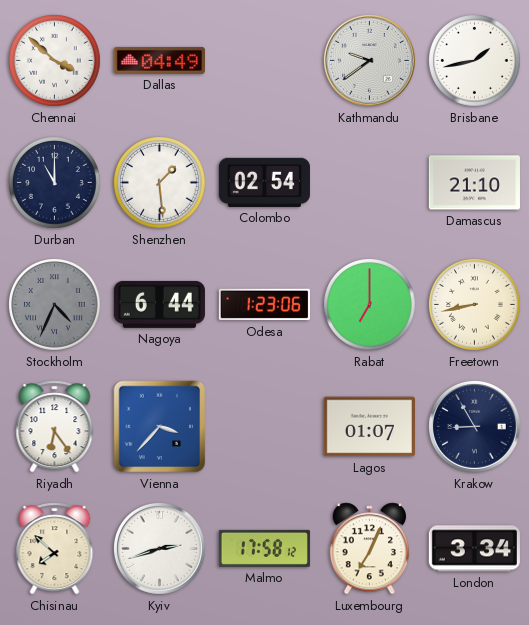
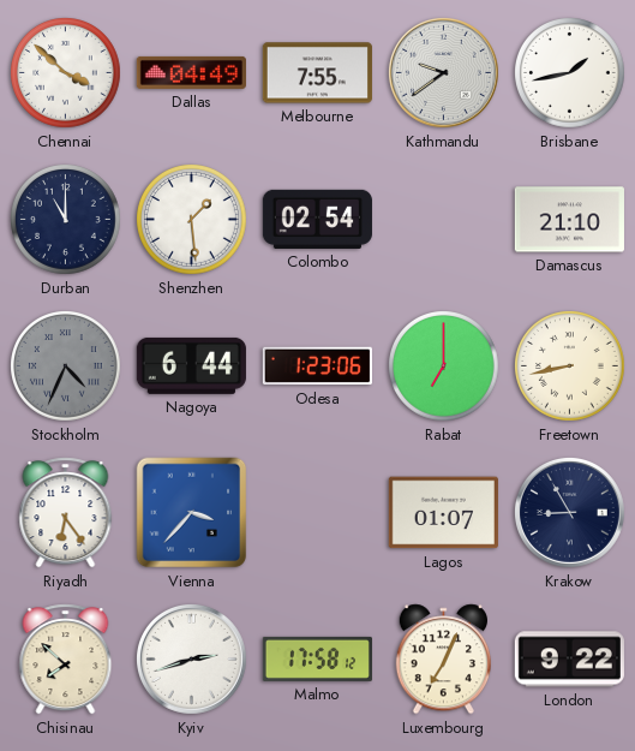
Melbourne: none -> 7:55 (317, 73)
London: 3:34 -> 9:22 (569, 660)
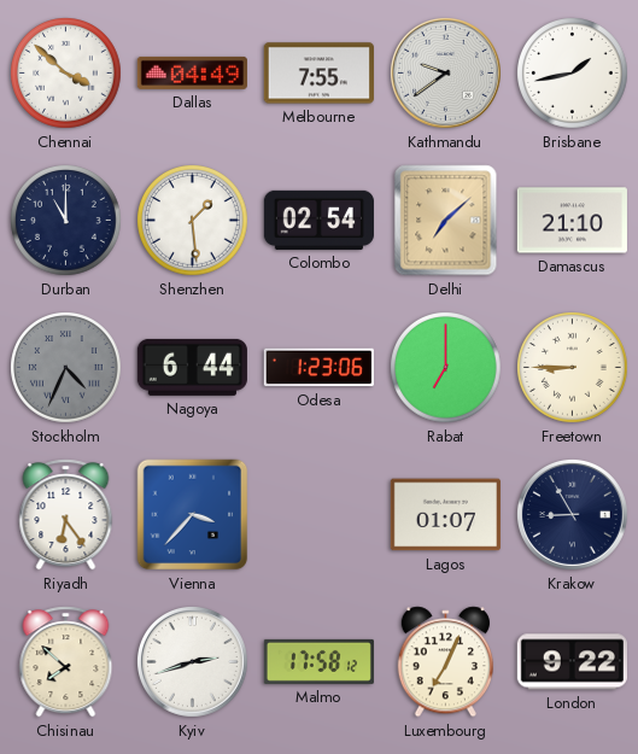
Delhi: none -> 7:08 (446, 221)
Freetown: 8:43 -> 8:45 (573, 368)
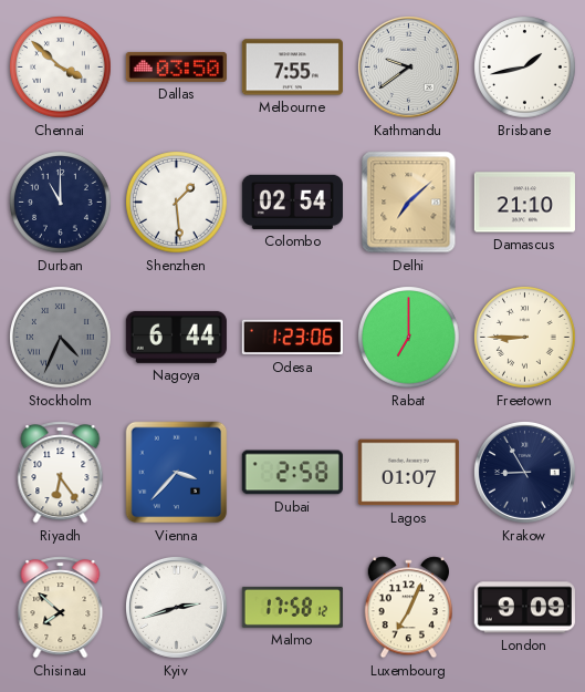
Dallas: 04:49 -> 03:50 (176, 66)
Dubai: none -> 2:58 (292, 473)
London: 9:22 -> 9:09 (524, 608)
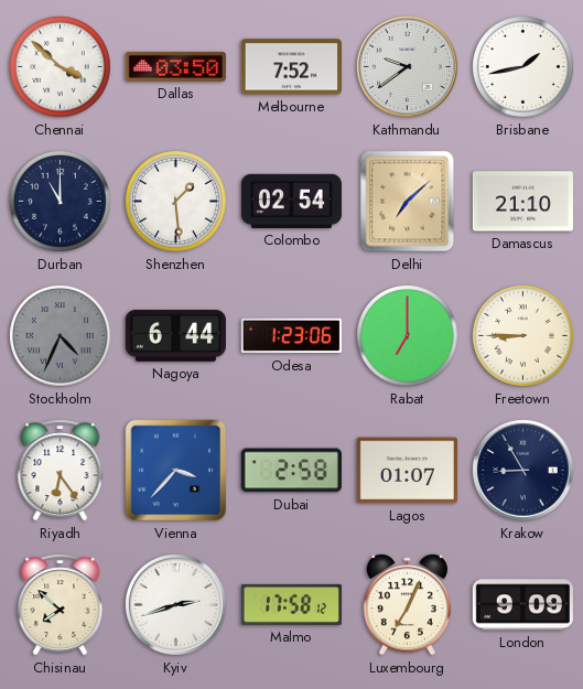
Melbourne: 7:55 -> 7:52 (291, 67)
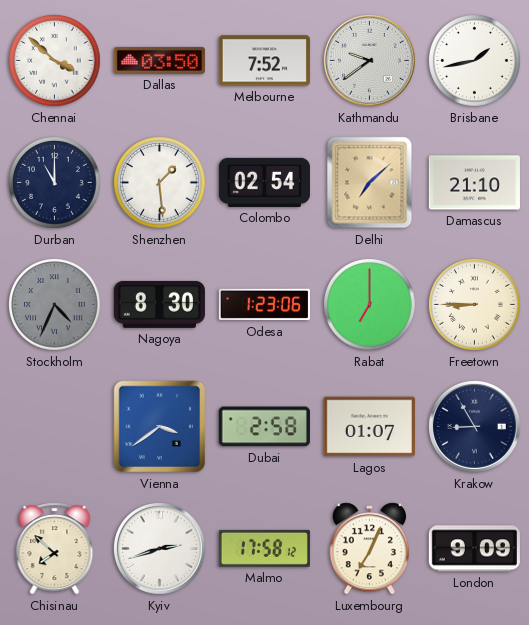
Nagoya: 6:44 -> 8:30 (159, 304)
Riyadh: 6:24 -> none (61, 471)
Vienna: 3:37 -> 3:39 (160, 427)
